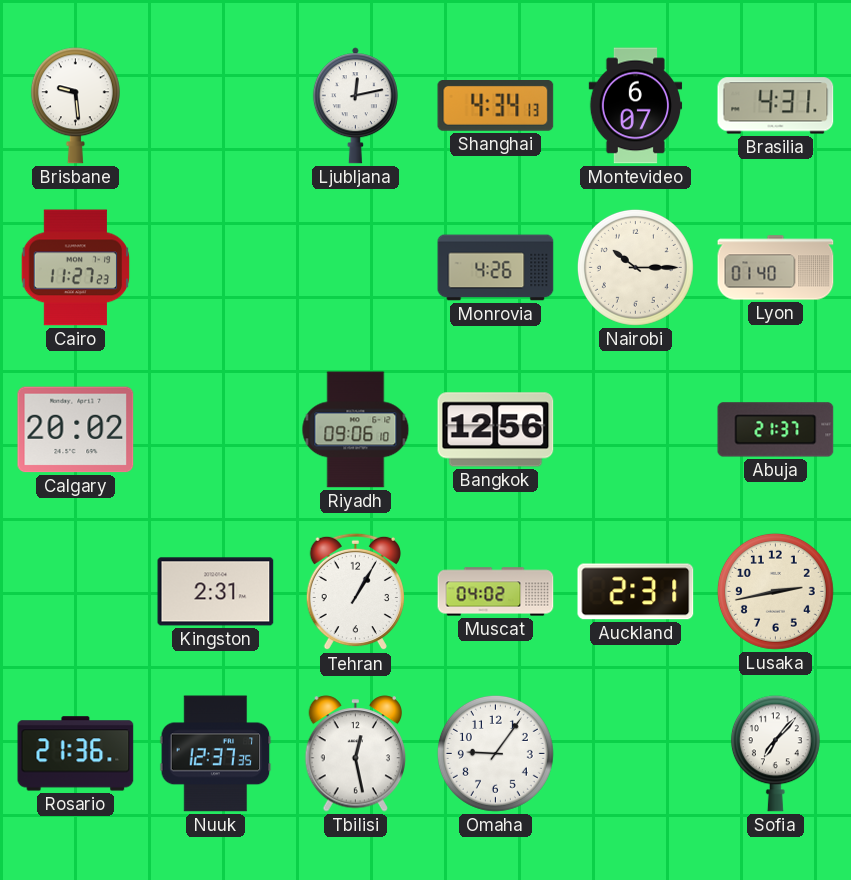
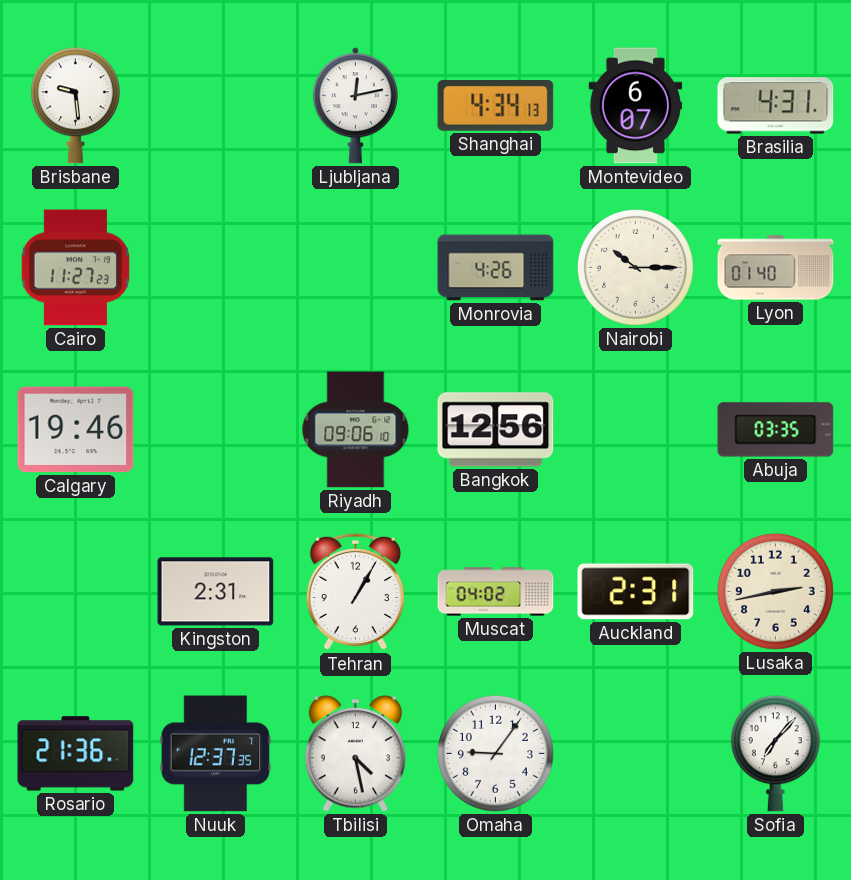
Calgary: 20:02 -> 19:46 (76, 430)
Abuja: 21:37 -> 03:35 (776, 430)
Tbilisi: 12:28 -> 4:28 (356, 754)
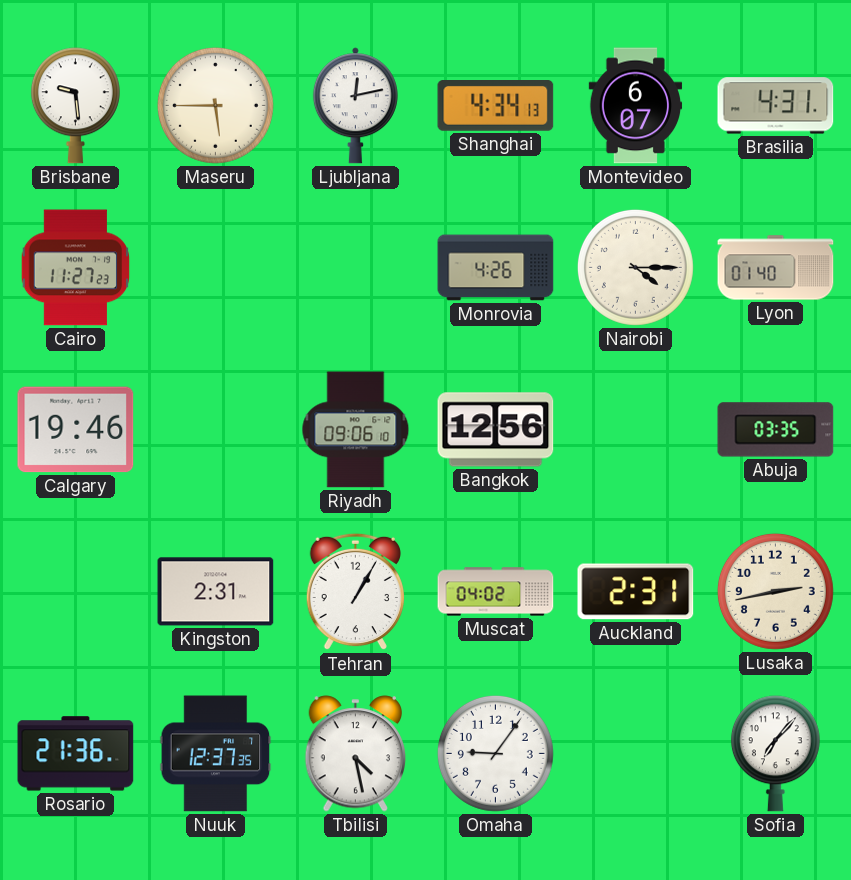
Maseru: none -> 5:45 (215, 105)
Nairobi: 10:15 -> 4:15 (635, 267)
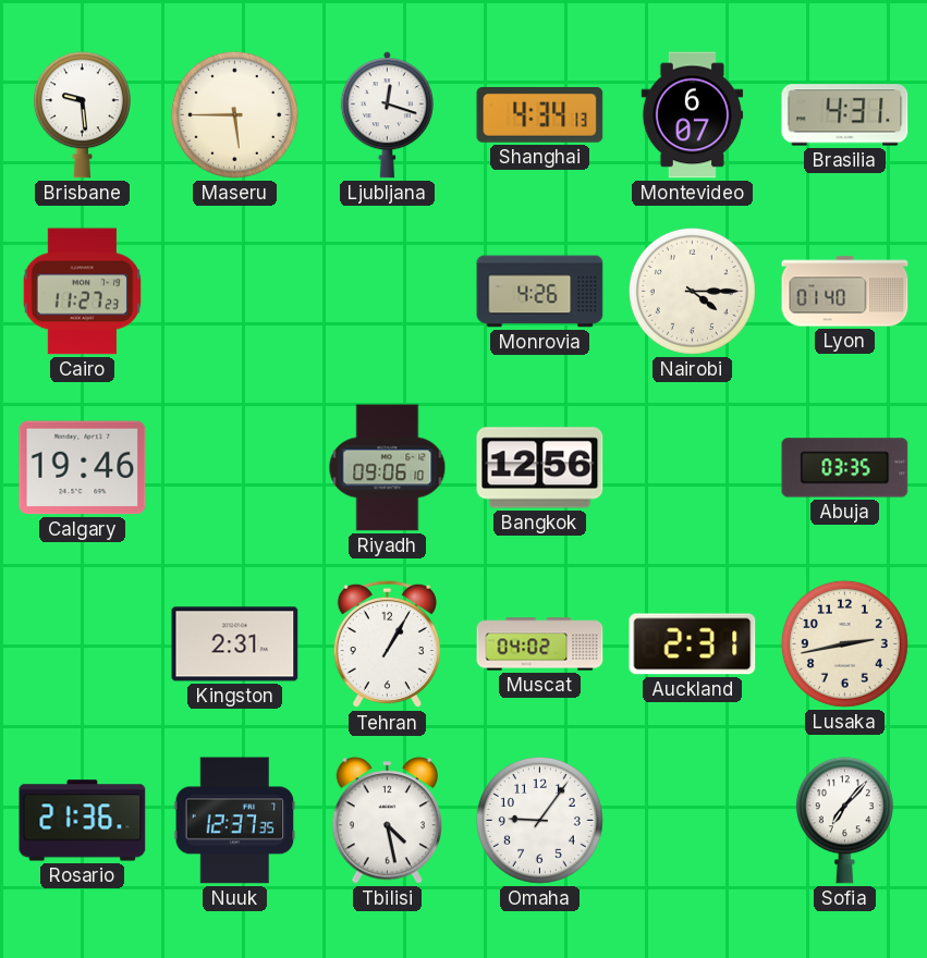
Ljubljana: 12:13 -> 12:18 (387, 115)
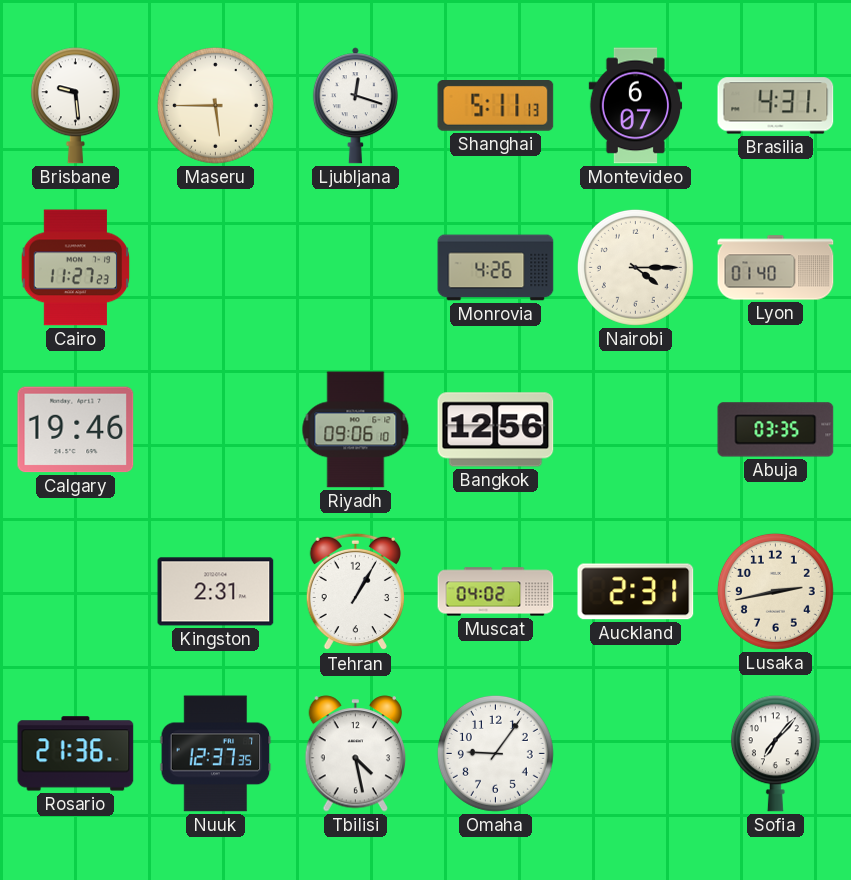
Shanghai: 4:34 -> 5:11 (496, 106)
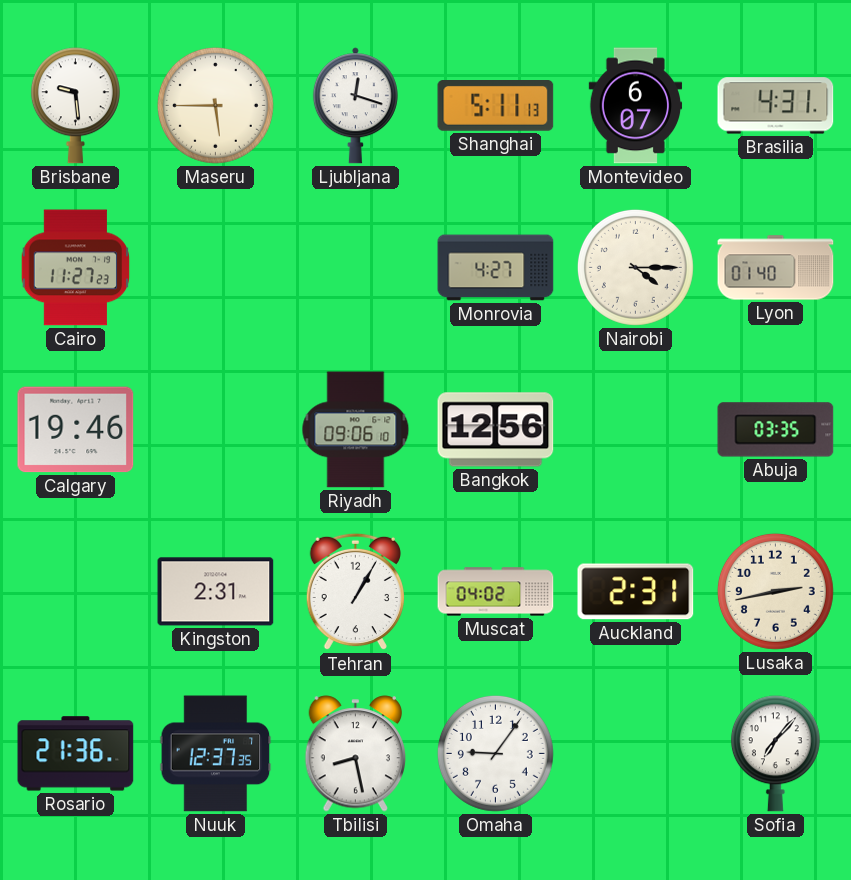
Monrovia: 4:26 -> 4:27 (496, 268)
Tbilisi: 4:28 -> 8:28 (356, 754)
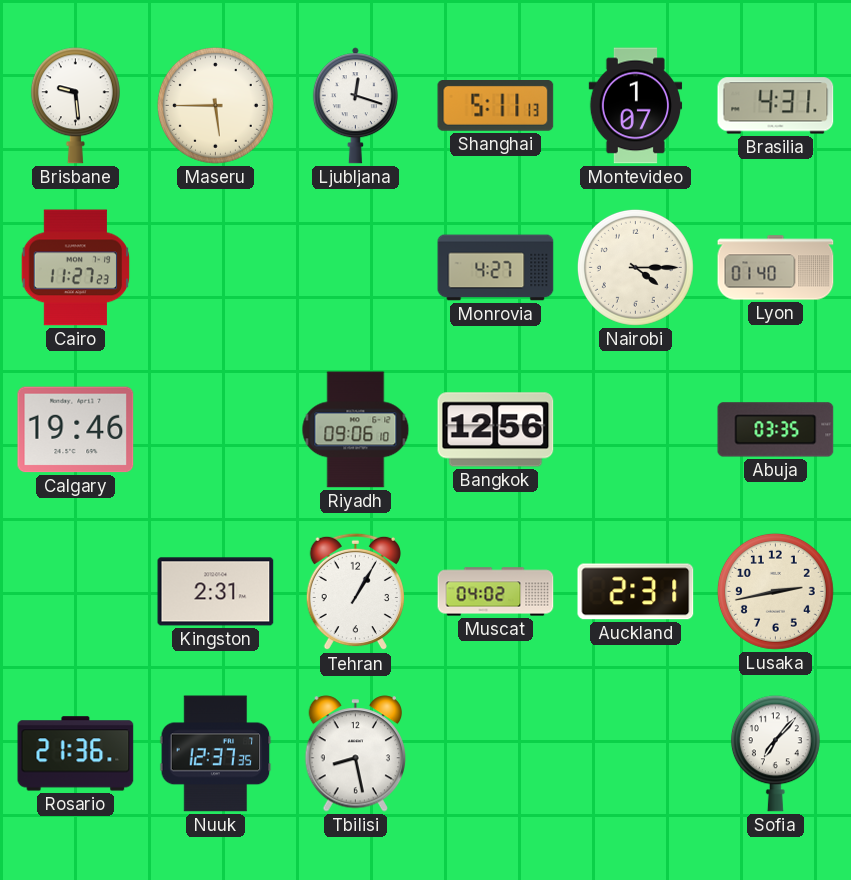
Montevideo: 6:07 -> 1:07 (636, 106)
Omaha: 9:06 -> none (495, 753)
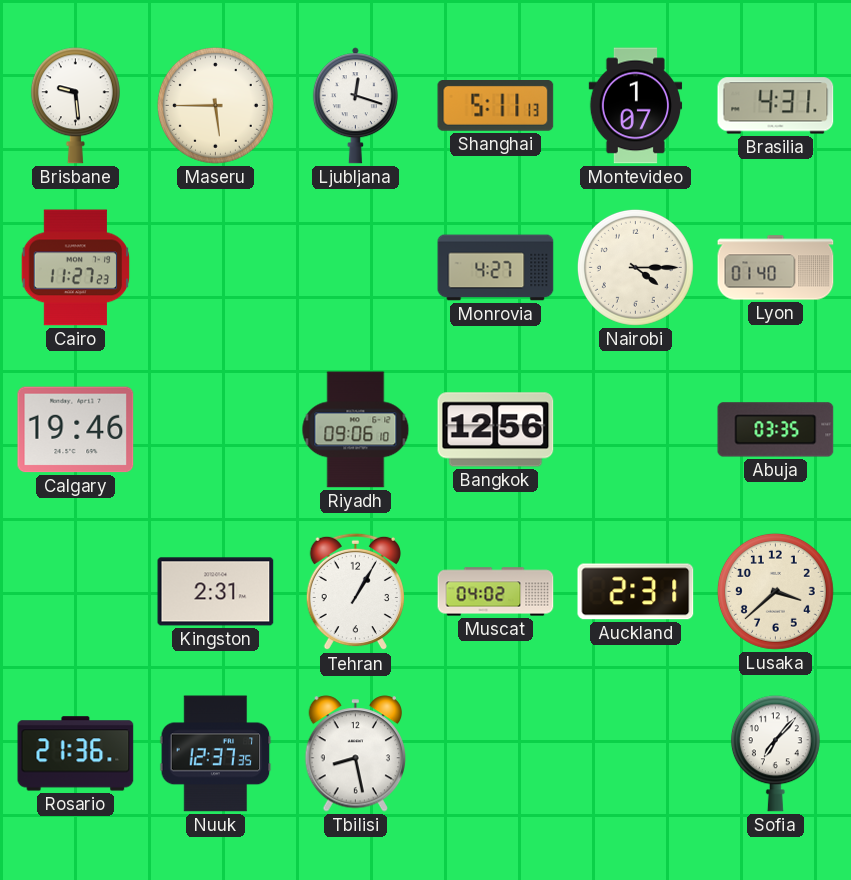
Lusaka: 2:43 -> 3:38 (775, 591)
